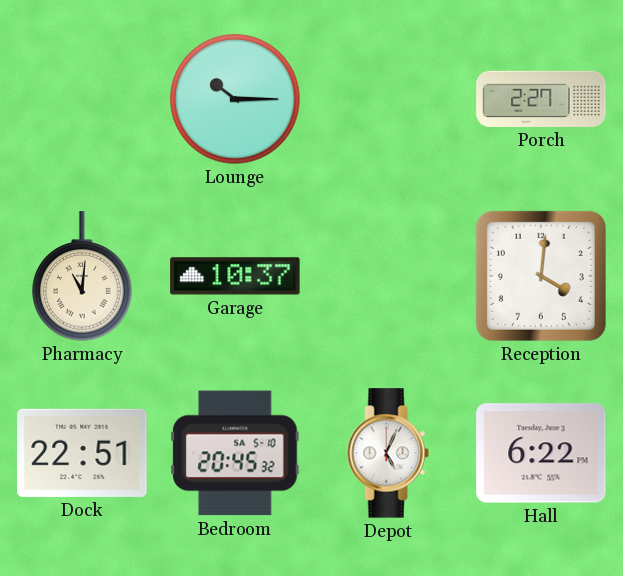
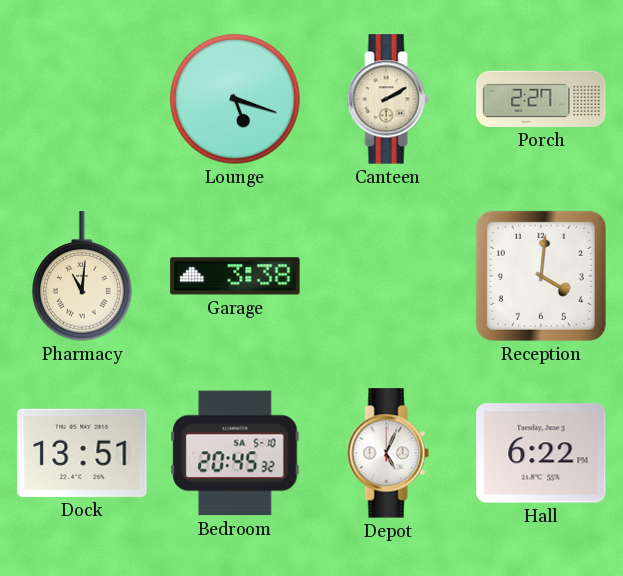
Lounge: 10:15 -> 5:18 (235, 99)
Canteen: none -> 2:10 (388, 99)
Garage: 10:37 -> 3:38 (235, 276)
Dock: 22:51 -> 13:51 (82, 453)
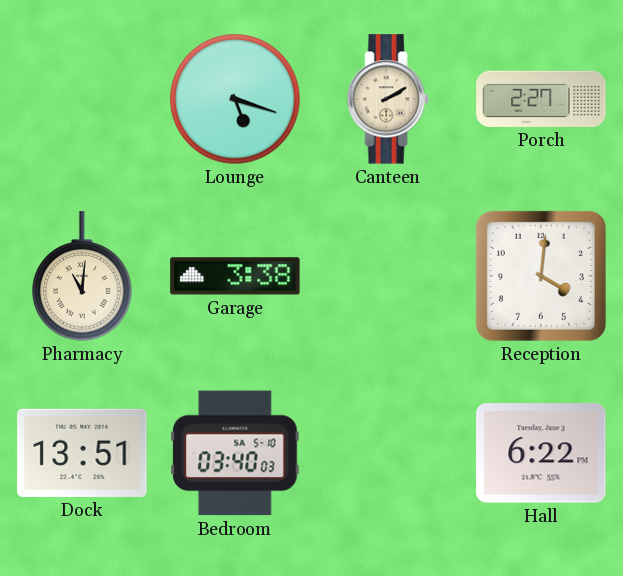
Bedroom: 20:45 -> 03:40 (235, 453)
Depot: 5:04 -> none (388, 453)
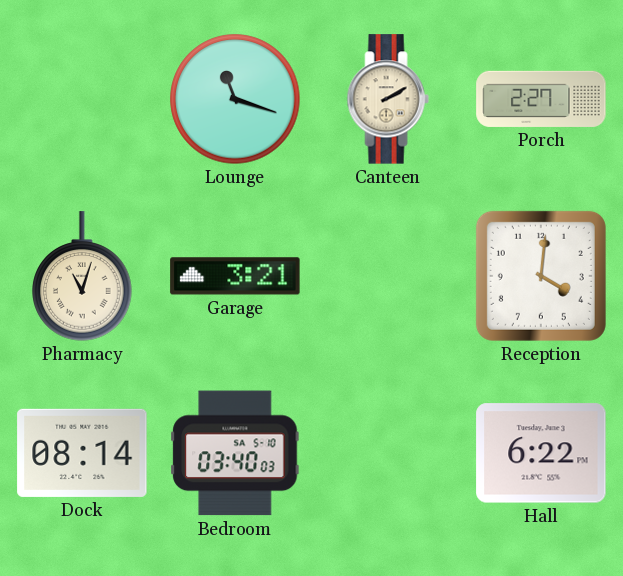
Lounge: 5:18 -> 11:18 (235, 99)
Pharmacy: 11:01 -> 11:03 (82, 276)
Garage: 3:38 -> 3:21 (235, 276)
Dock: 13:51 -> 08:14 (82, 453)
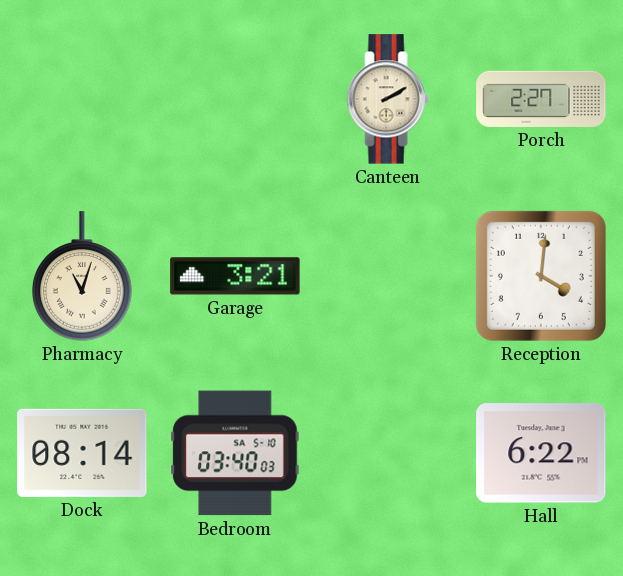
Lounge: 11:18 -> none (235, 99)
